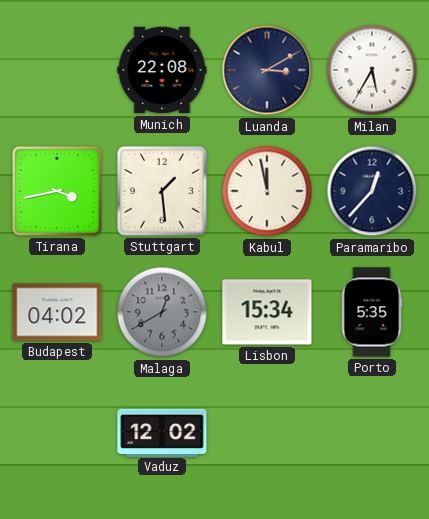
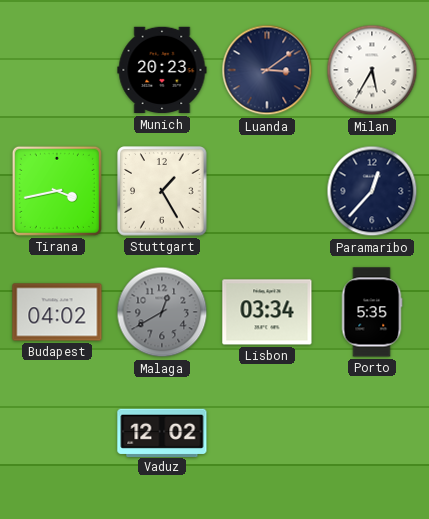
Munich: 22:08 -> 20:23 (162, 70)
Luanda: 3:10 -> 3:09 (267, 70)
Stuttgart: 1:29 -> 1:25 (162, 191)
Kabul: 11:58 -> none (267, 191)
Lisbon: 15:34 -> 03:34 (267, 312)
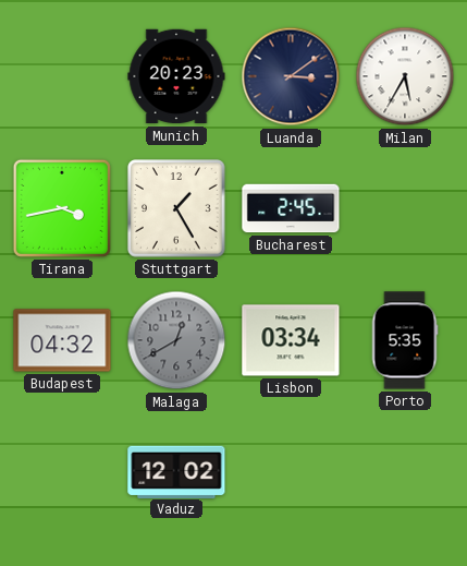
Bucharest: none -> 2:45 (291, 208)
Paramaribo: 12:37 -> none (372, 191)
Budapest: 04:02 -> 04:32 (62, 340)
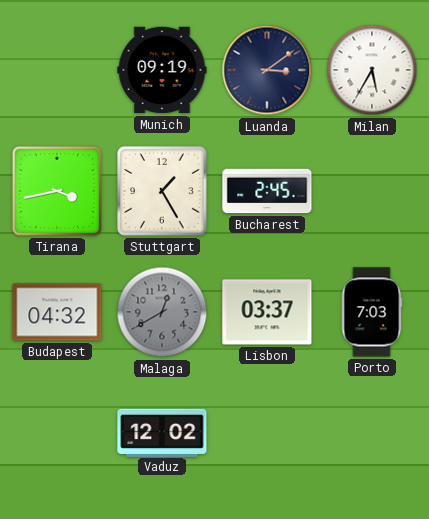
Munich: 20:23 -> 09:19 (162, 70)
Lisbon: 03:34 -> 03:37 (267, 312)
Porto: 5:35 -> 7:03 (372, 312)
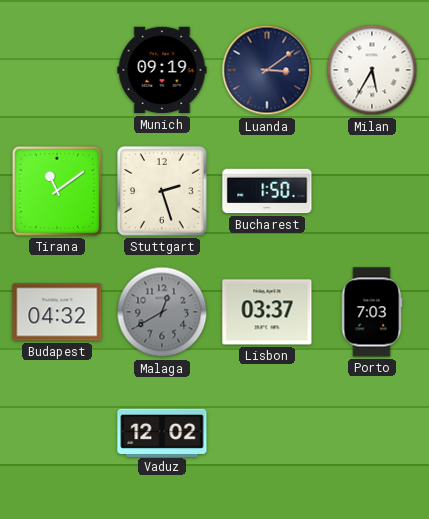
Tirana: 3:43 -> 11:09 (57, 191)
Stuttgart: 1:25 -> 2:27 (162, 191)
Bucharest: 2:45 -> 1:50 (267, 191)
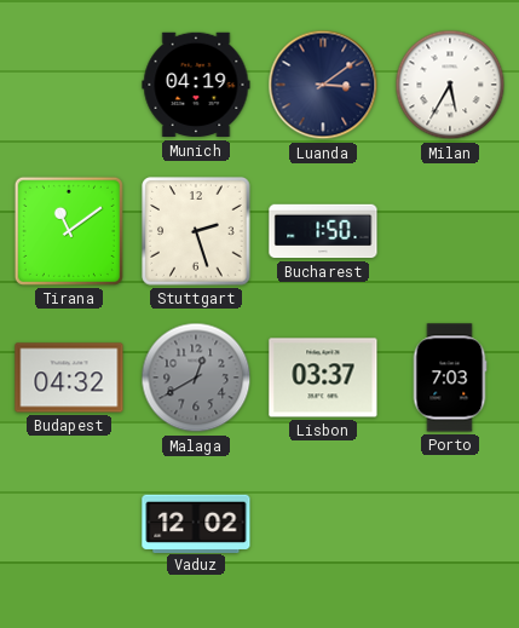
Munich: 09:19 -> 04:19 (196, 85)
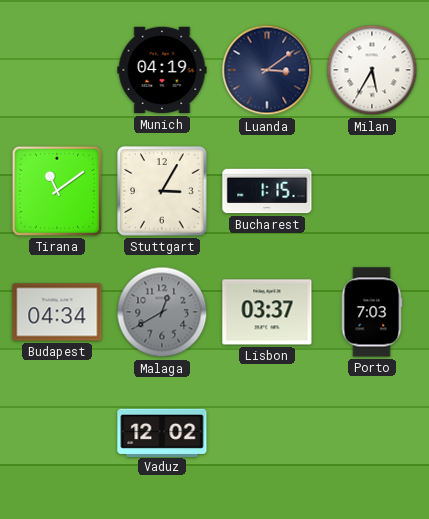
Stuttgart: 2:27 -> 3:05 (162, 191)
Bucharest: 1:50 -> 1:15 (267, 191)
Budapest: 04:32 -> 04:34 (57, 312)
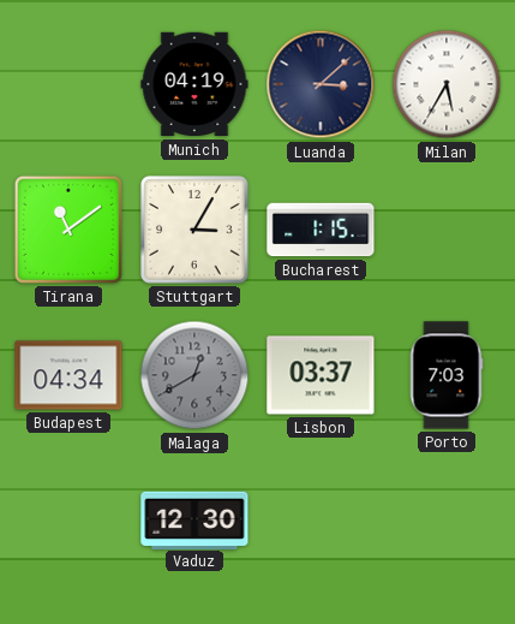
Luanda: 3:09 -> 3:08 (321, 84)
Vaduz: 12:02 -> 12:30 (194, 519)
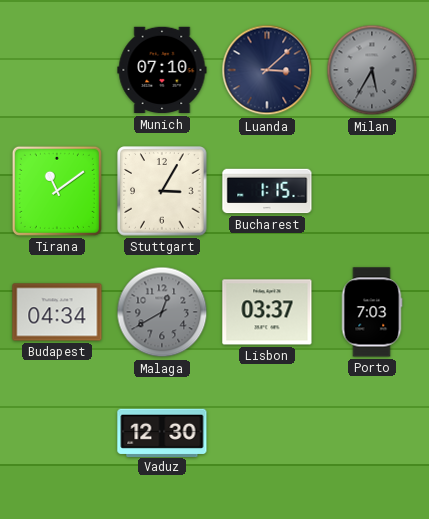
Munich: 04:19 -> 07:10 (162, 70)
Milan dial: white -> grey (372, 70)
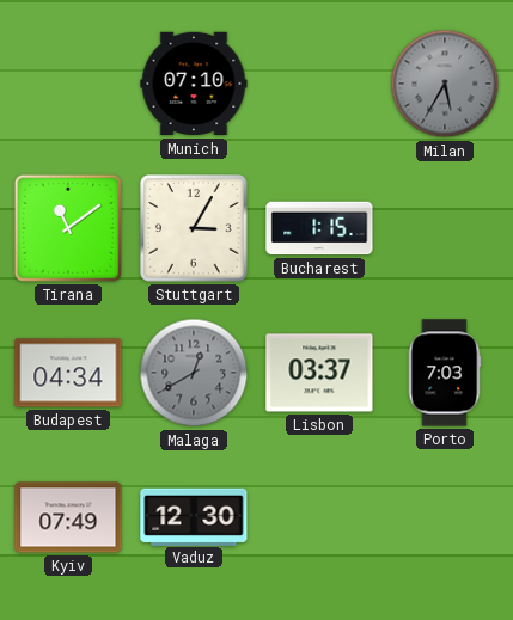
Luanda: 3:08 -> none (267, 70)
Kyiv: none -> 07:49 (68, 517)
